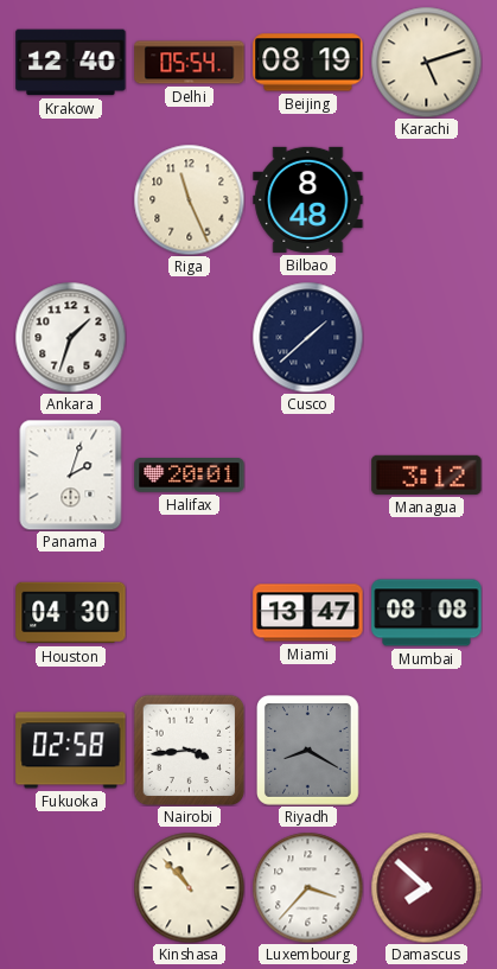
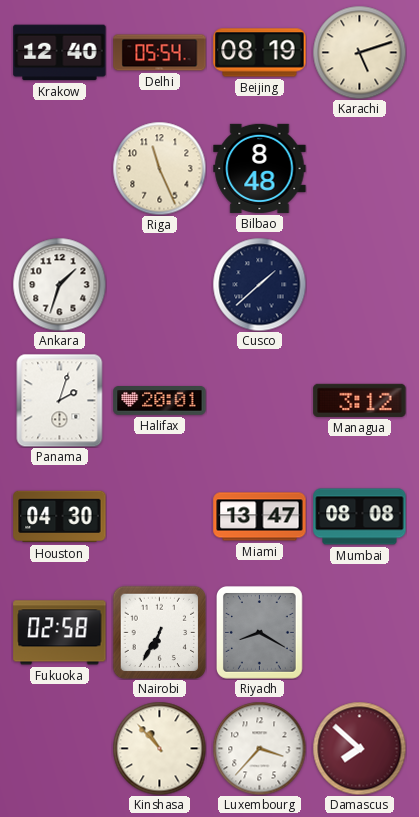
Nairobi: 3:44 -> 6:35 (159, 632)
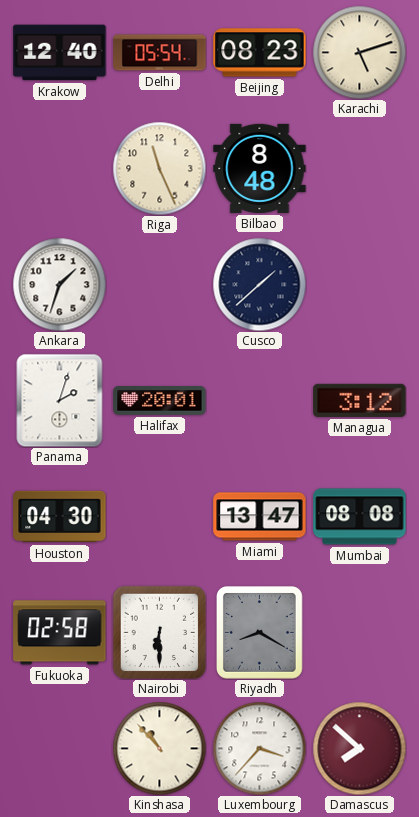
Beijing: 08:19 -> 08:23 (260, 53)
Nairobi: 6:35 -> 6:30 (159, 632)
